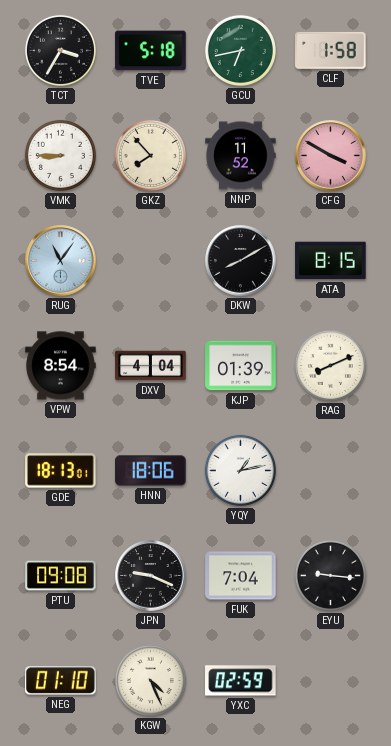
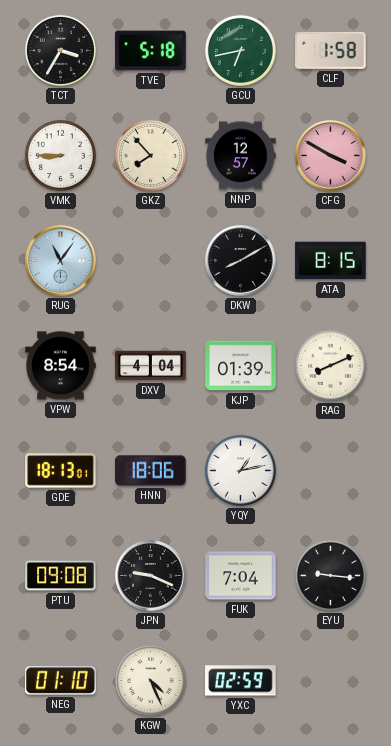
NNP: 11:52 -> 12:57 (241, 156)
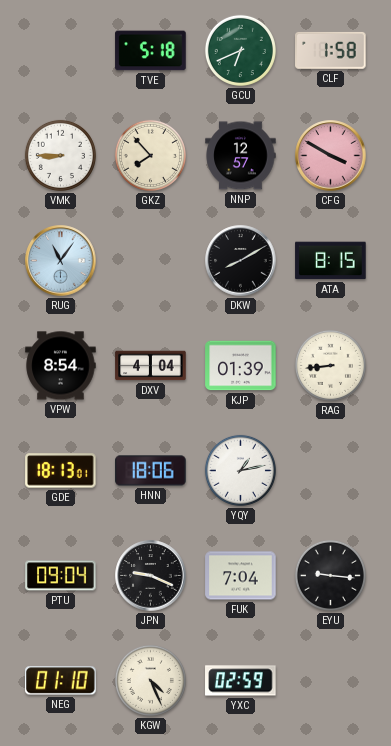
TCT: 3:35 -> none (60, 50)
GCU: 6:43 -> 6:41 (240, 50)
RAG: 8:11 -> 8:44 (330, 365)
PTU: 09:08 -> 09:04 (61, 576)
